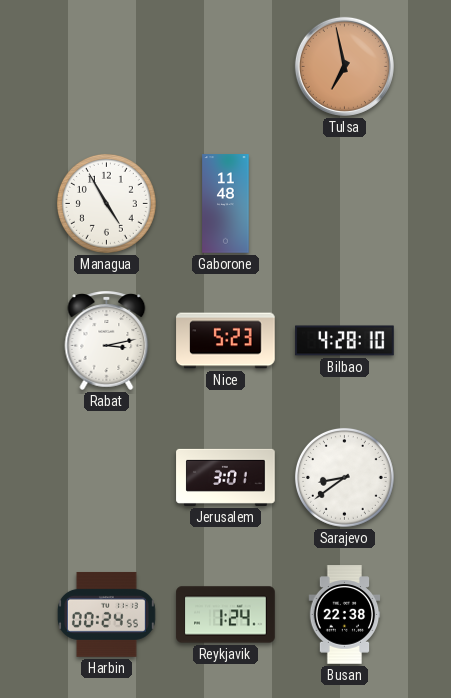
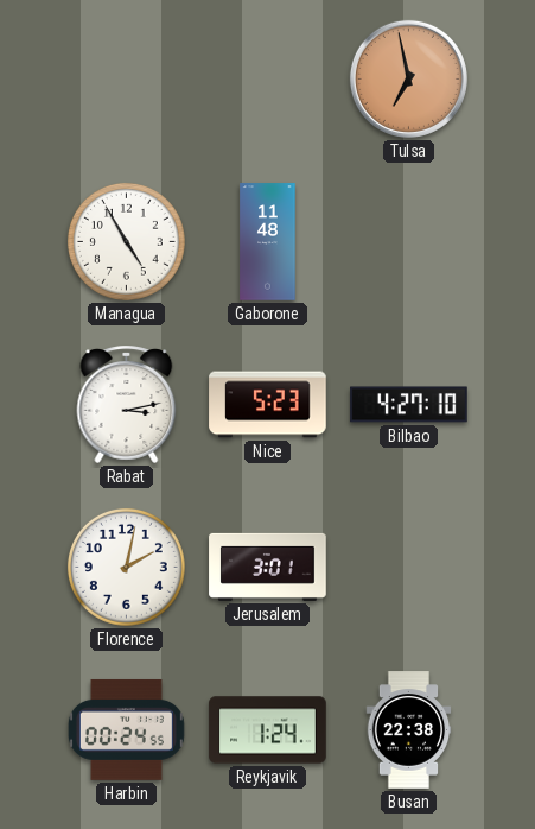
Bilbao: 4:28 -> 4:27 (409, 405)
Florence: none -> 2:02 (126, 567)
Sarajevo: 8:39 -> none (344, 477)
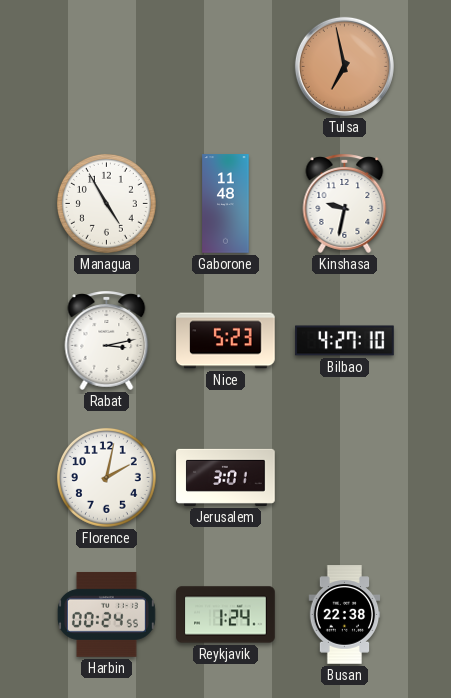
Kinshasa: none -> 9:32 (345, 203)
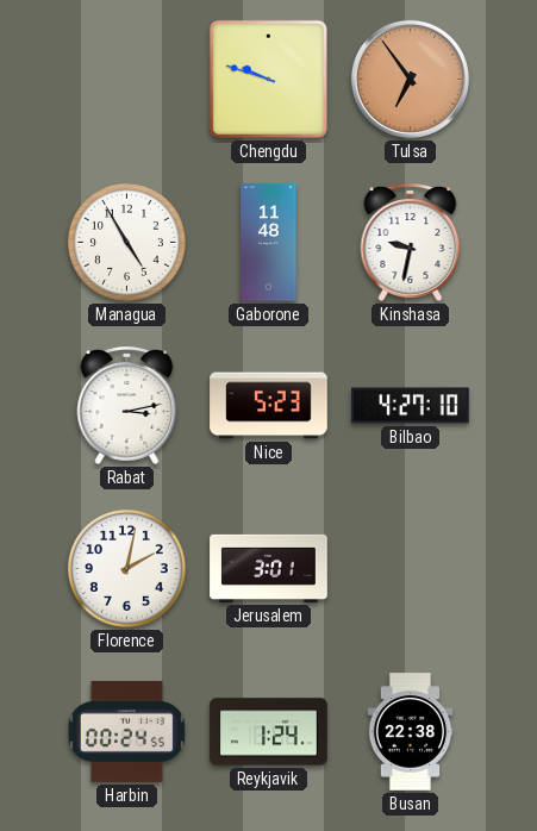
Chengdu: none -> 9:48 (268, 79)
Tulsa: 6:58 -> 6:54 (410, 79)
